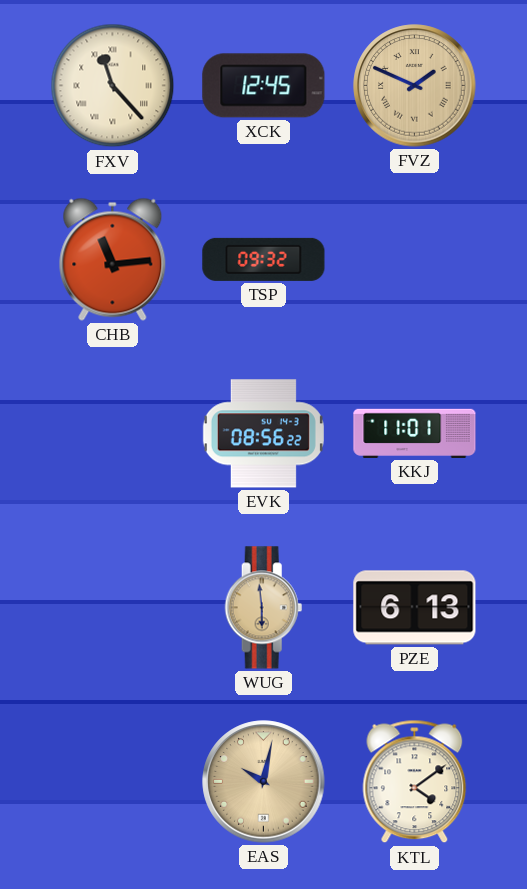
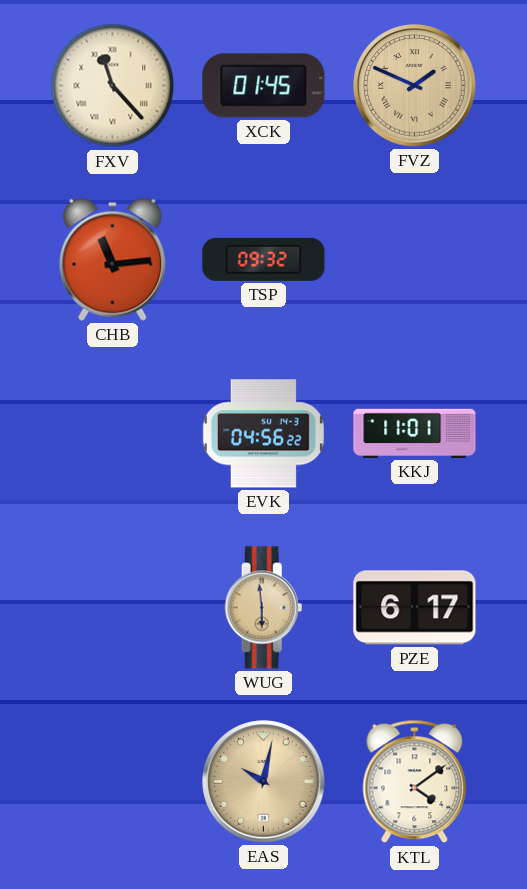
XCK: 12:45 -> 01:45 (264, 86)
EVK: 08:56 -> 04:56 (263, 434)
PZE: 6:13 -> 6:17 (415, 608)
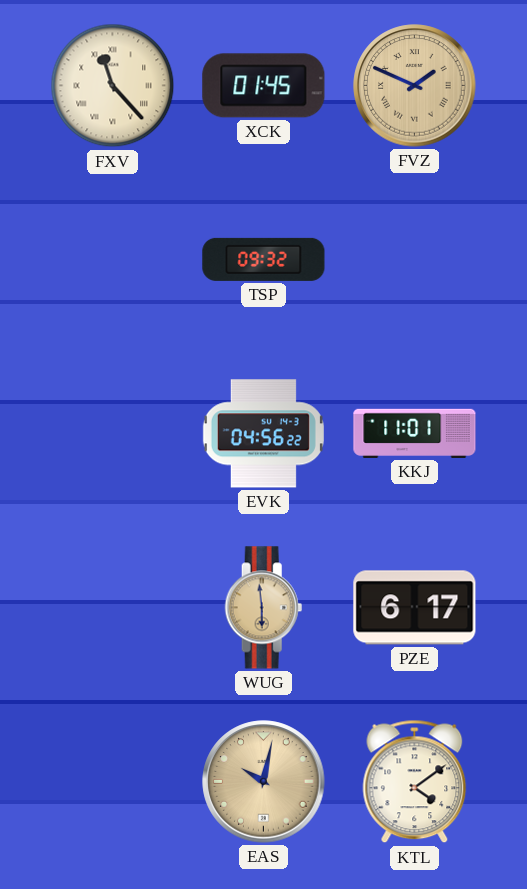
CHB: 11:14 -> none (113, 259)
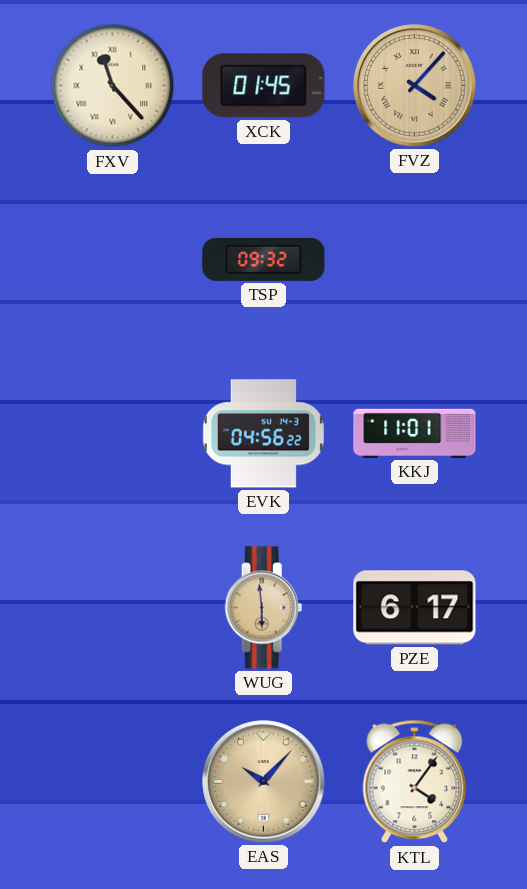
FVZ: 1:49 -> 4:07 (415, 86)
EAS: 10:02 -> 10:07 (264, 782)
KTL: 4:09 -> 4:06 (415, 782)
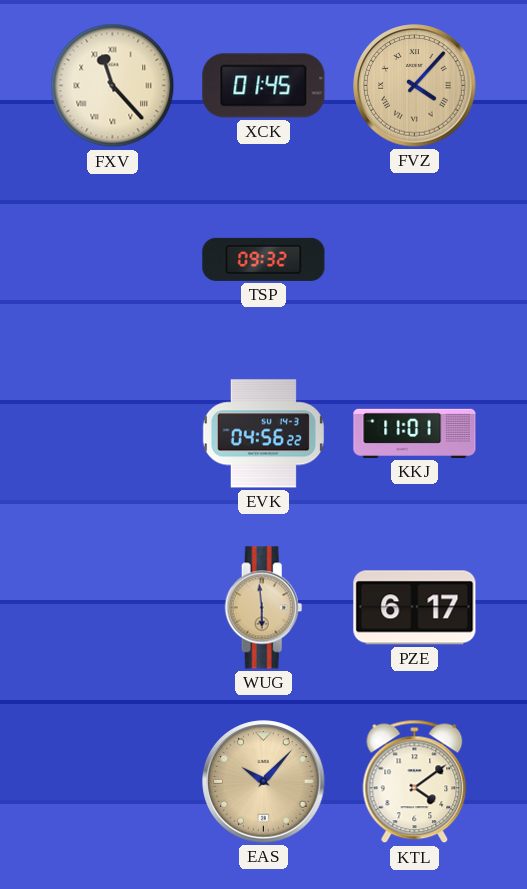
KTL: 4:06 -> 4:09 (415, 782)
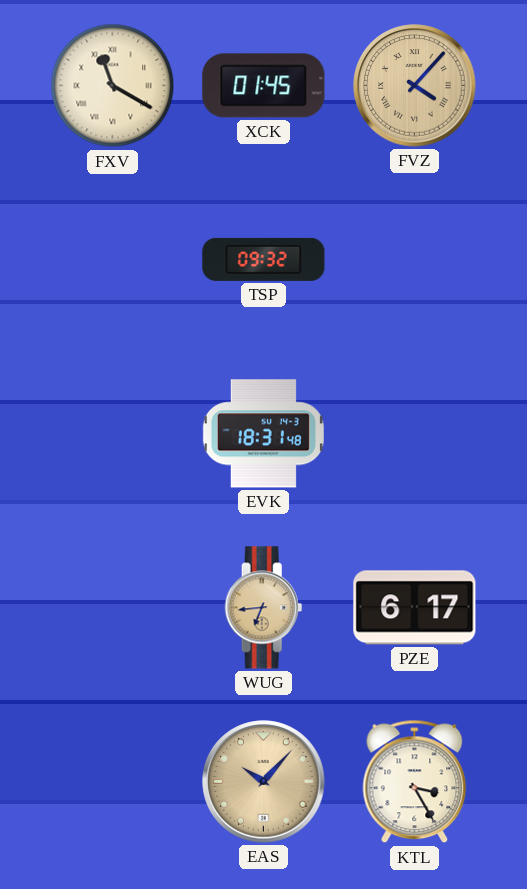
FXV: 11:23 -> 11:20 (113, 86)
EVK: 04:56 -> 18:31 (263, 434)
KKJ: 11:01 -> none (415, 433)
WUG: 5:59 -> 6:44 (264, 608)
KTL: 4:09 -> 3:25 (415, 782)
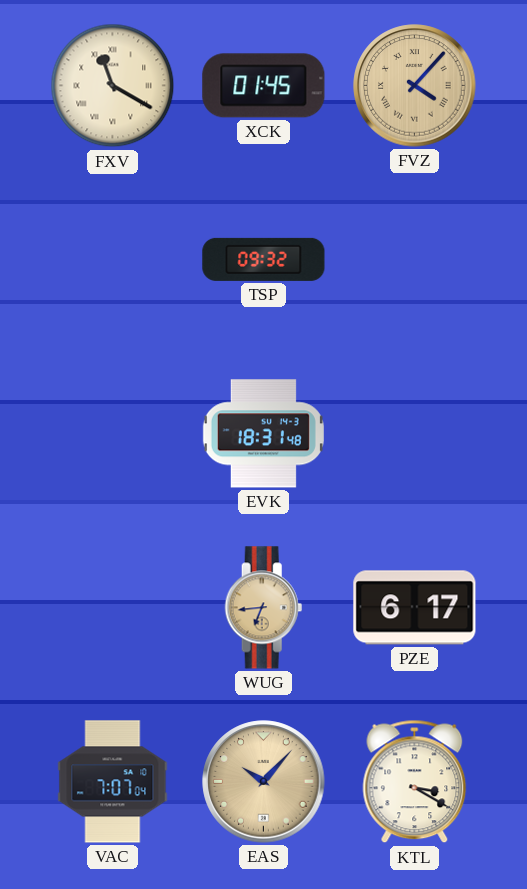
VAC: none -> 7:07 (113, 782)
KTL: 3:25 -> 3:20 (415, 782)
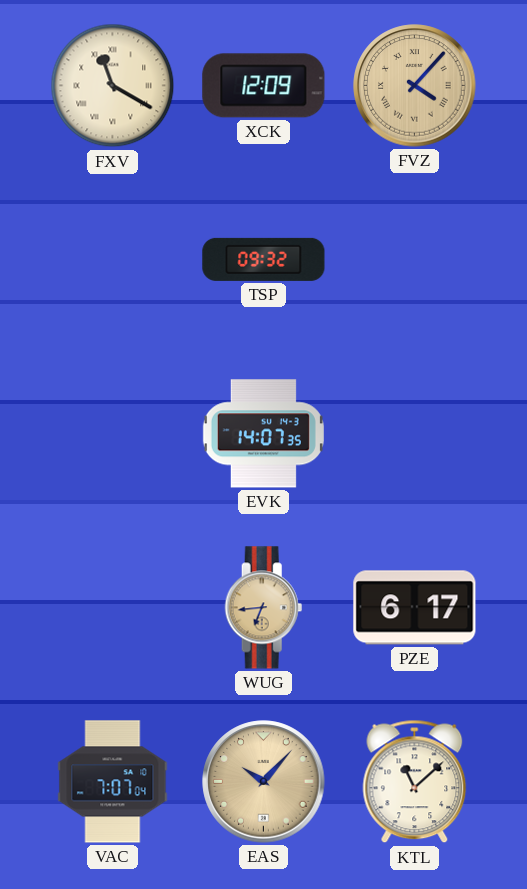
XCK: 01:45 -> 12:09 (264, 86)
EVK: 18:31 -> 14:07 (263, 434)
KTL: 3:20 -> 11:08 (415, 782)
